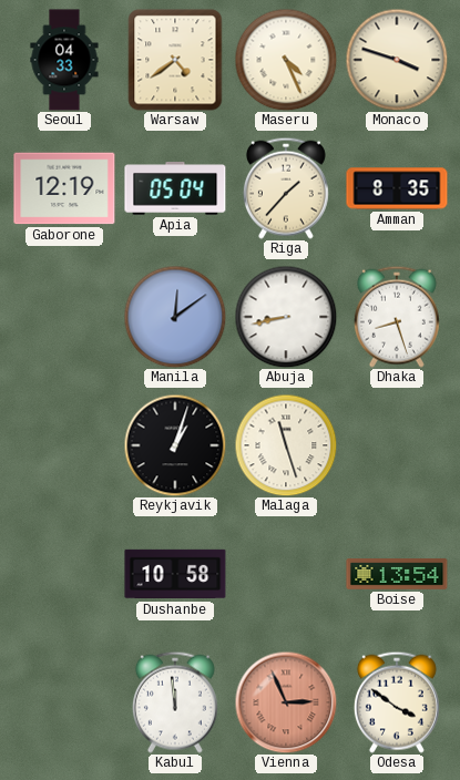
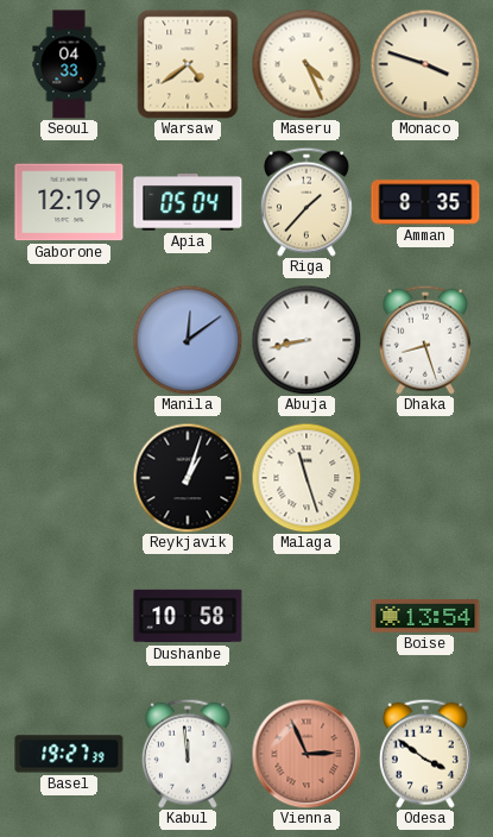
Basel: none -> 19:27 (69, 754)
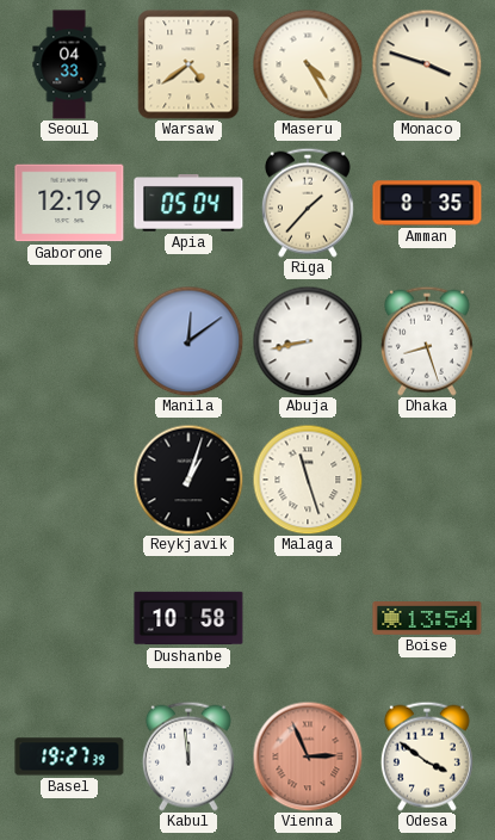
Maseru: 4:26 -> 4:25 (308, 64)
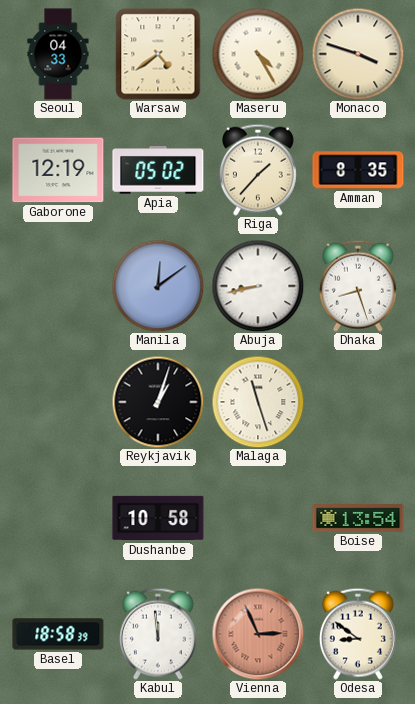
Apia: 05:04 -> 05:02 (158, 171)
Basel: 19:27 -> 18:58 (58, 634)
Odesa: 3:51 -> 8:51 (358, 634)
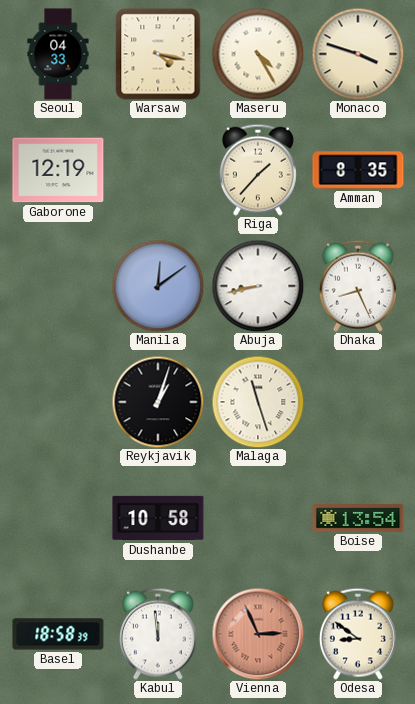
Warsaw: 4:39 -> 4:17 (158, 54)
Apia: 05:02 -> none (158, 171)
Dhaka: 8:27 -> 8:26 (358, 286)
